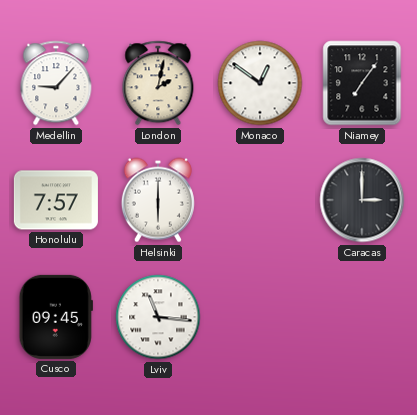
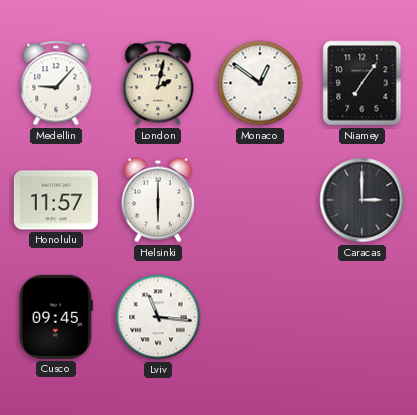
Honolulu: 7:57 -> 11:57 (56, 200)
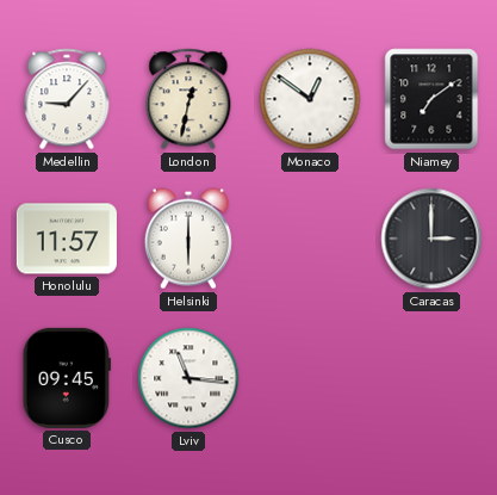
London: 2:02 -> 12:32 (188, 99)
Niamey: 7:06 -> 7:09 (431, 99)
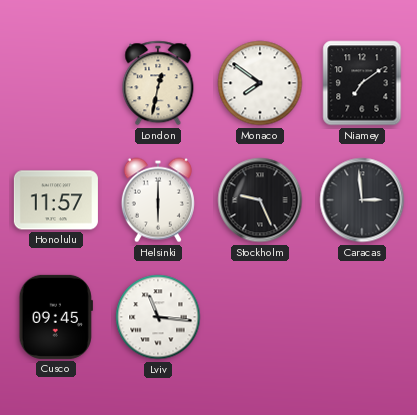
Medellin: 9:07 -> none (67, 99)
Monaco: 12:51 -> 7:51 (260, 83)
Stockholm: none -> 9:26 (260, 200)
Caracas: 3:00 -> 2:59 (362, 200)
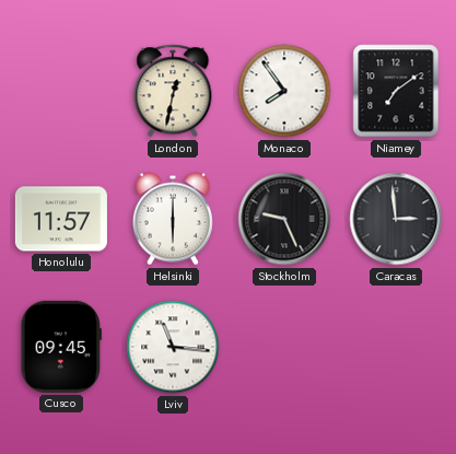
Monaco: 7:51 -> 7:54 (284, 91)
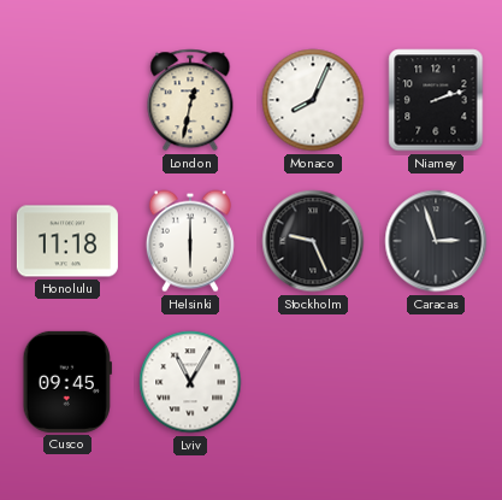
Monaco: 7:54 -> 8:04 (313, 100)
Niamey: 7:09 -> 2:12 (436, 100)
Honolulu: 11:57 -> 11:18 (67, 241)
Caracas: 2:59 -> 2:57 (436, 241)
Lviv: 11:16 -> 11:05 (190, 382)
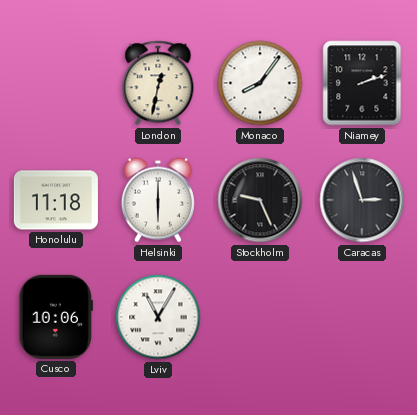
Monaco: 8:04 -> 8:06 (260, 83)
Cusco: 09:45 -> 10:06 (56, 317)
